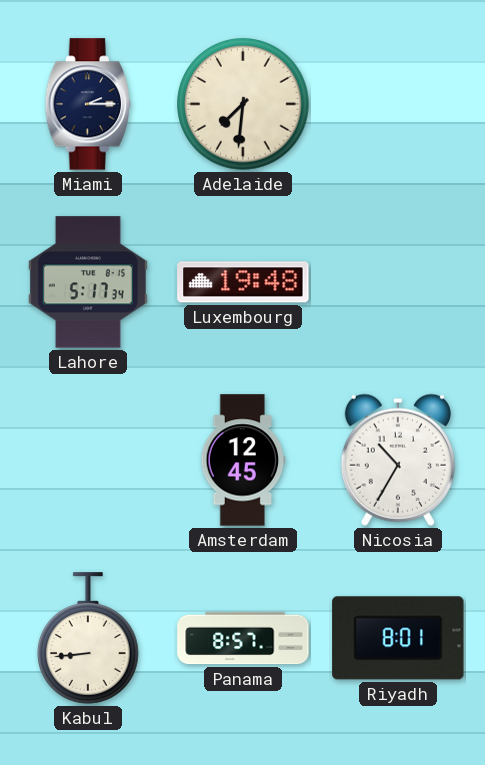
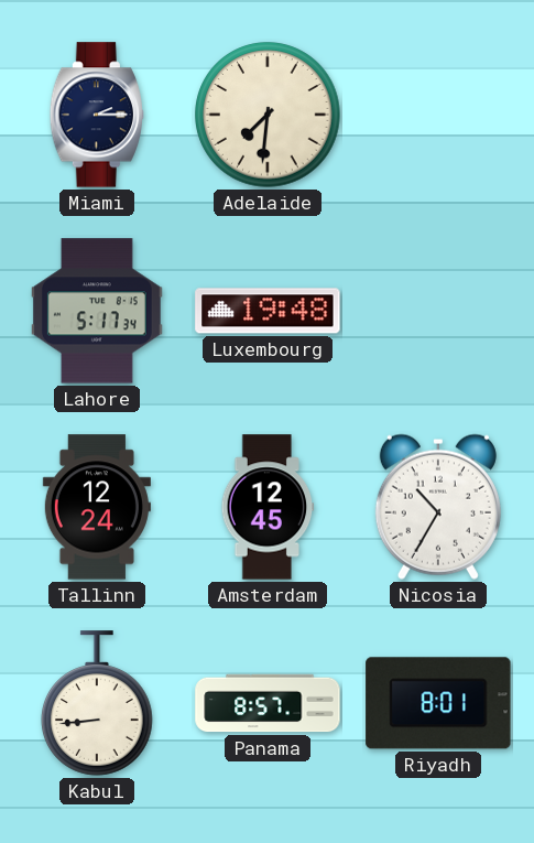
Tallinn: none -> 12:24 (97, 507)
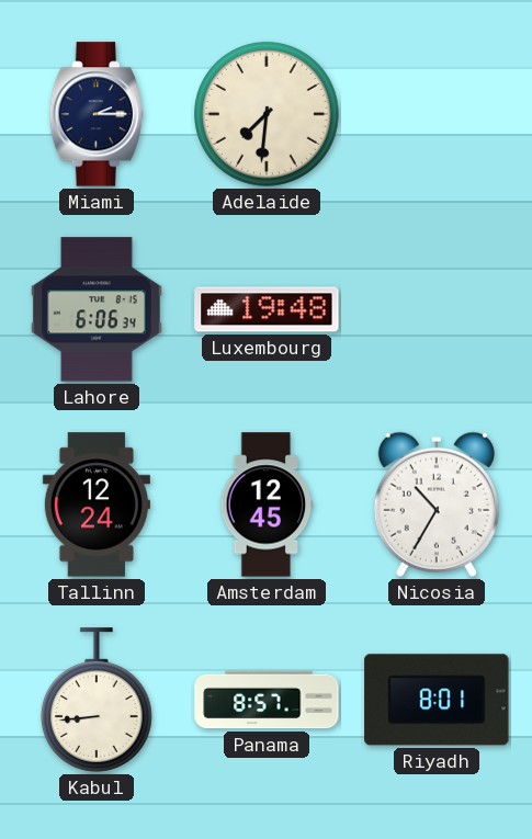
Lahore: 5:17 -> 6:06 (97, 309)
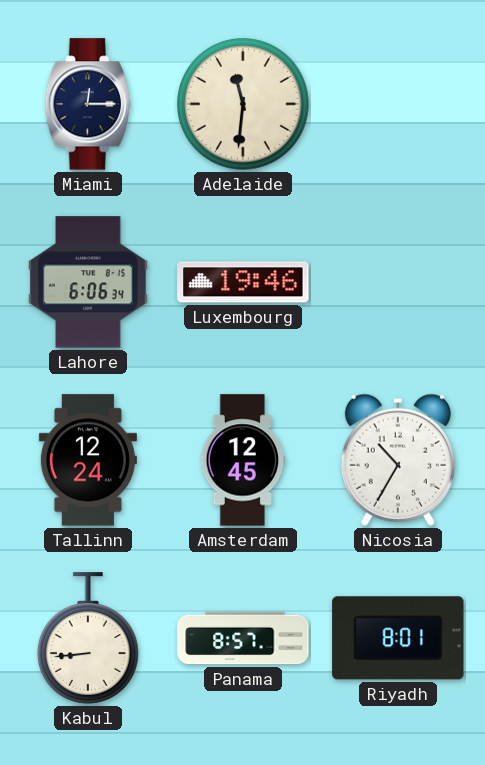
Miami: 2:15 -> 12:15 (87, 104)
Adelaide: 7:31 -> 11:31 (243, 104)
Luxembourg: 19:48 -> 19:46 (243, 282)
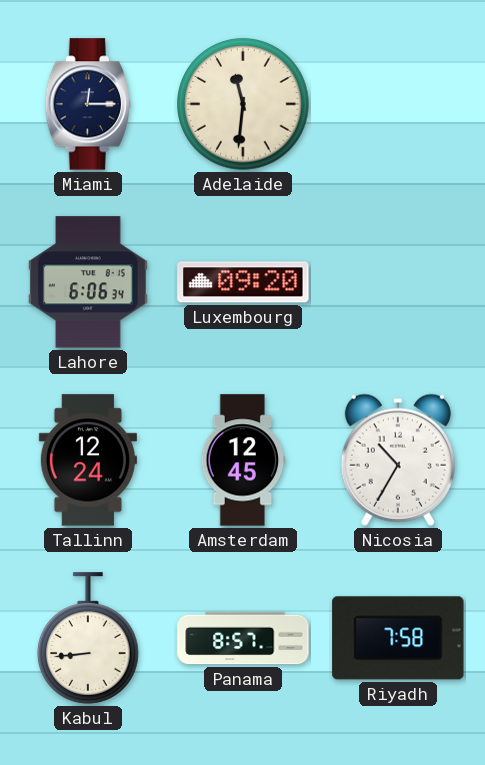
Luxembourg: 19:46 -> 09:20 (243, 282)
Riyadh: 8:01 -> 7:58 (398, 638)
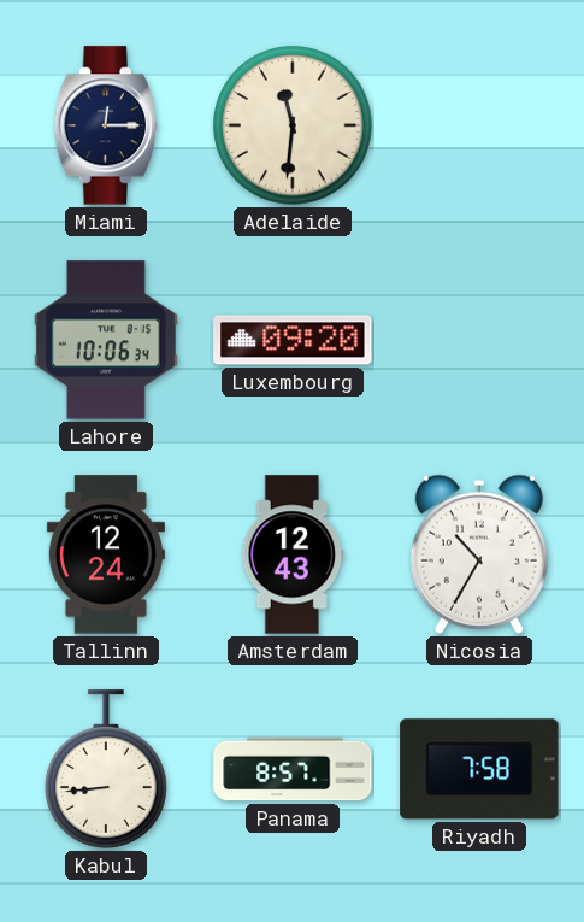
Lahore: 6:06 -> 10:06 (106, 340)
Amsterdam: 12:45 -> 12:43 (293, 554)
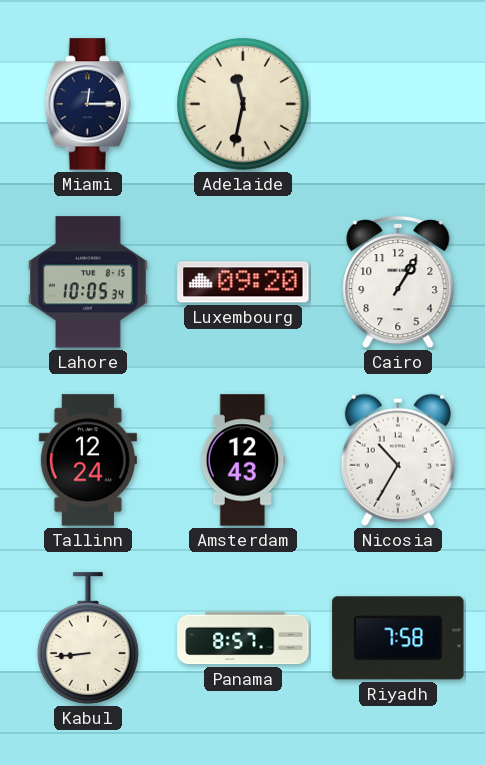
Adelaide: 11:31 -> 11:32 (243, 104)
Lahore: 10:06 -> 10:05 (88, 282)
Cairo: none -> 1:05 (398, 282)
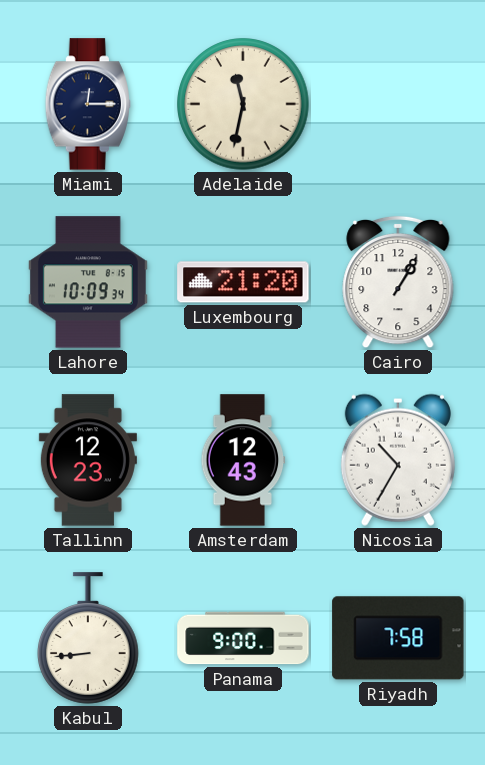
Lahore: 10:05 -> 10:09 (88, 282)
Luxembourg: 09:20 -> 21:20 (243, 282)
Tallinn: 12:24 -> 12:23 (88, 460)
Panama: 8:57 -> 9:00 (243, 638)
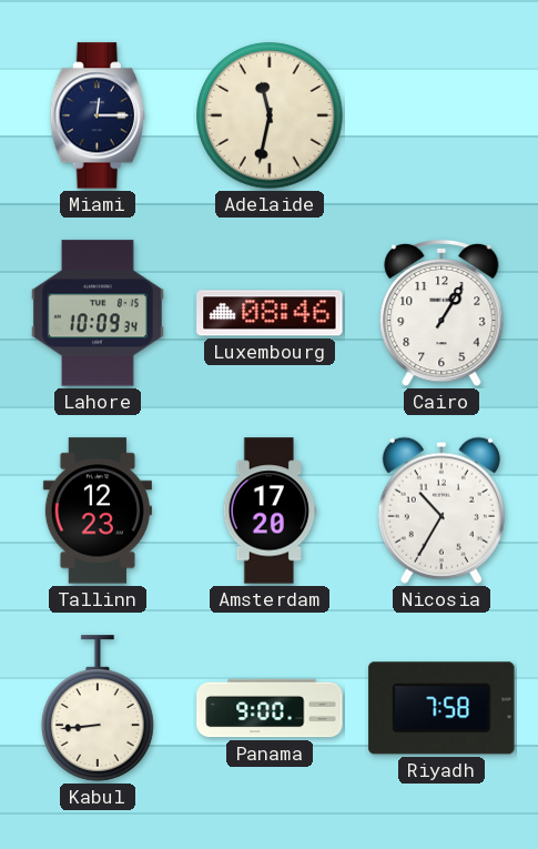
Luxembourg: 21:20 -> 08:46 (270, 313)
Amsterdam: 12:43 -> 17:20 (270, 511)
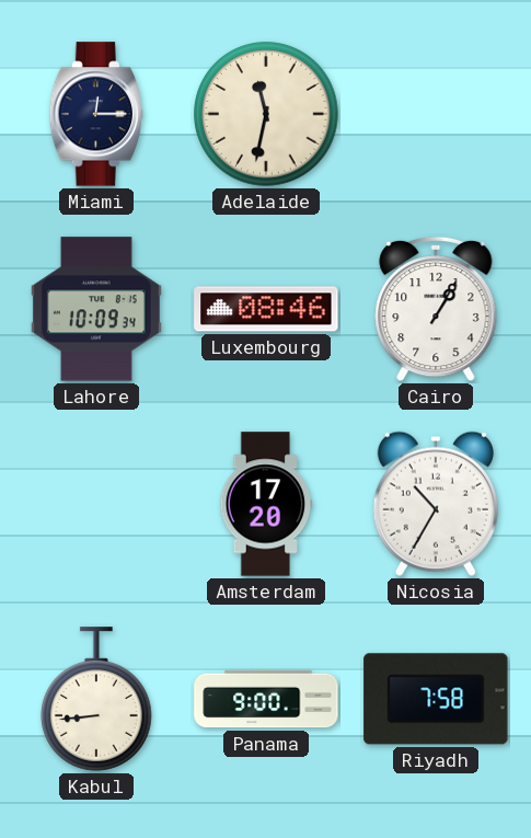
Tallinn: 12:23 -> none (98, 511)
